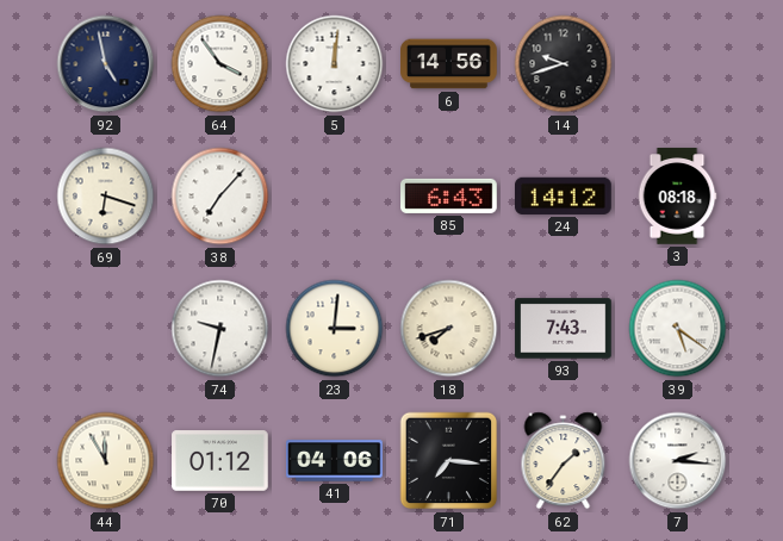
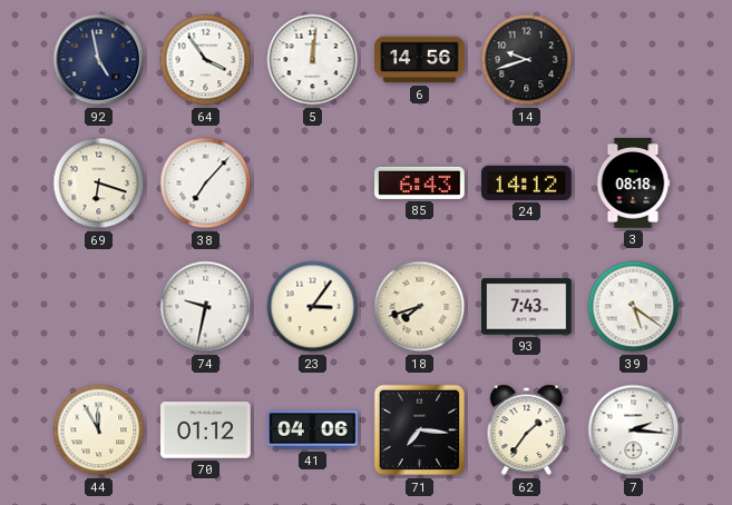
23: 3:01 -> 3:06 (313, 307)
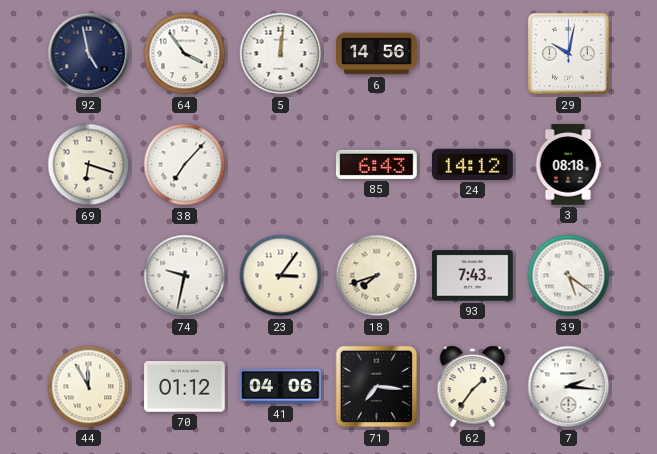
14: 9:42 -> none (527, 60)
29: none -> 10:02 (569, 54)
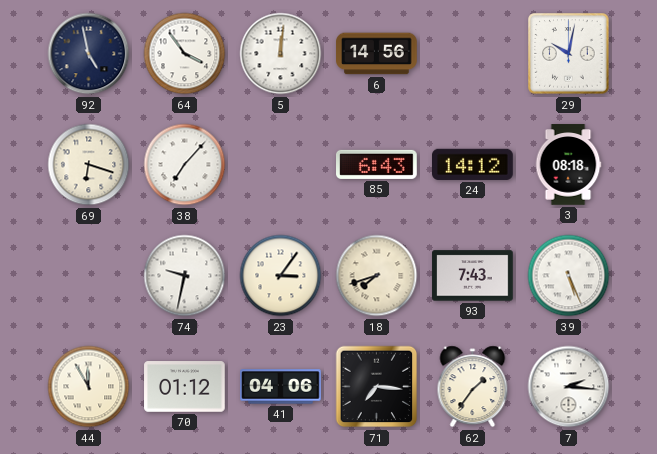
39: 5:21 -> 5:26 (569, 276)
